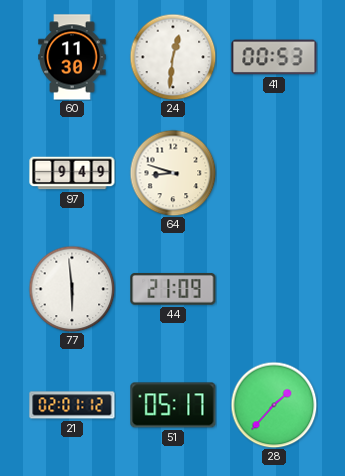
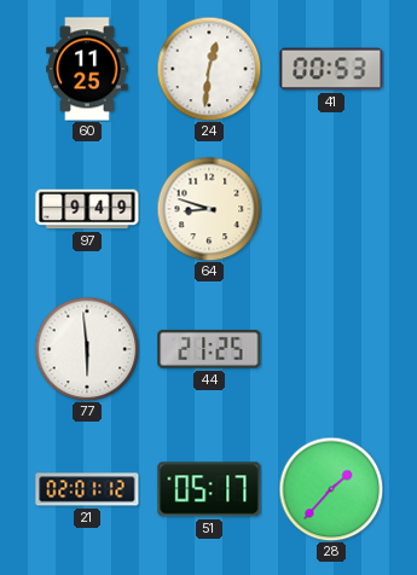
60: 11:30 -> 11:25 (87, 69)
44: 21:09 -> 21:25 (209, 349)
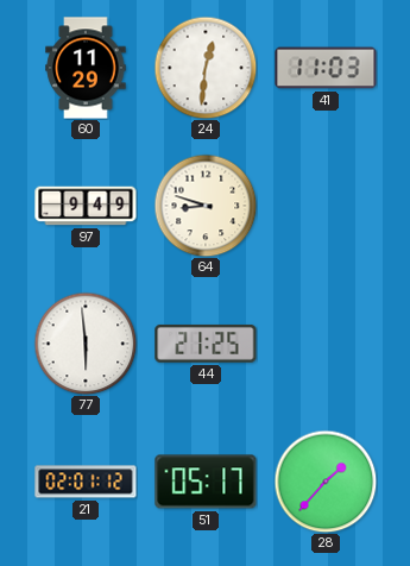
60: 11:25 -> 11:29 (86, 68)
41: 00:53 -> 11:03 (326, 68)
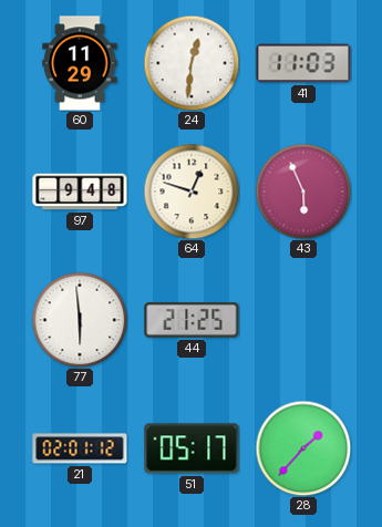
97: 9:49 -> 9:48 (80, 192)
64: 8:48 -> 12:48 (192, 192)
43: none -> 5:56 (303, 192)
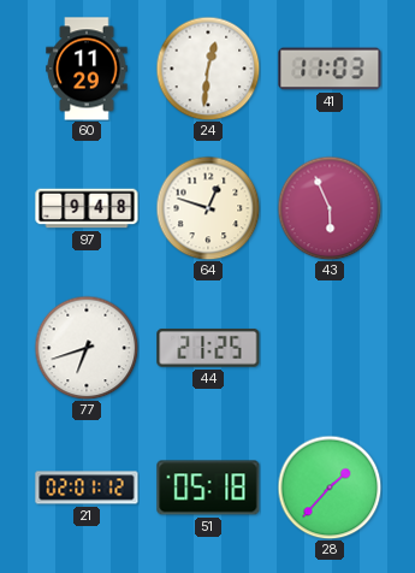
77: 5:59 -> 6:42 (87, 348)
51: 05:17 -> 05:18 (208, 488)
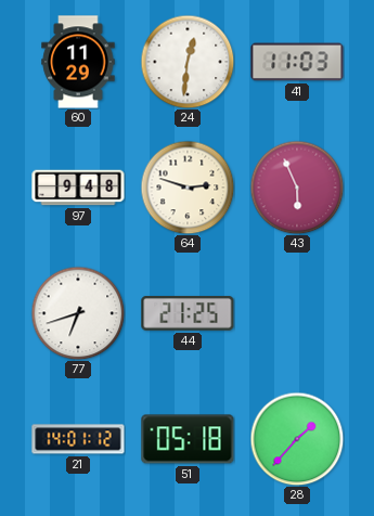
64: 12:48 -> 2:48 (188, 188)
21: 02:01 -> 14:01 (78, 439)
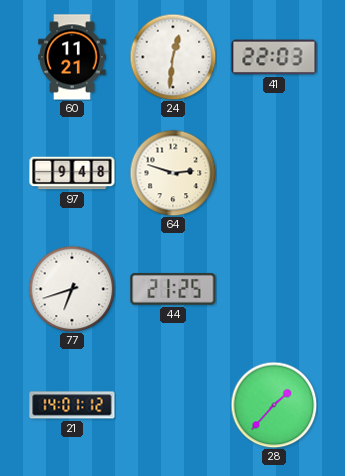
60: 11:29 -> 11:21 (72, 57)
41: 11:03 -> 22:03 (274, 57)
43: 5:56 -> none (297, 188)
51: 05:18 -> none (188, 439)
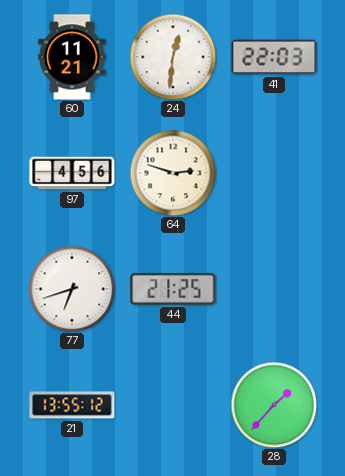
97: 9:48 -> 4:56 (72, 173)
21: 14:01 -> 13:55 (72, 405)
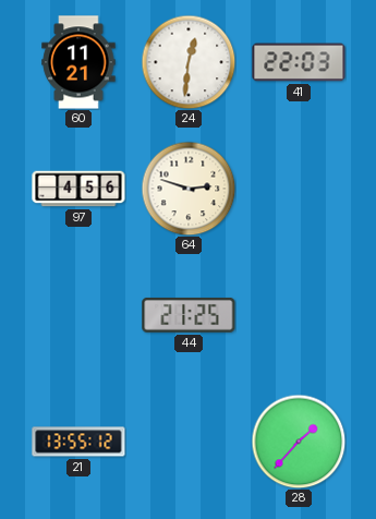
77: 6:42 -> none (72, 289)
